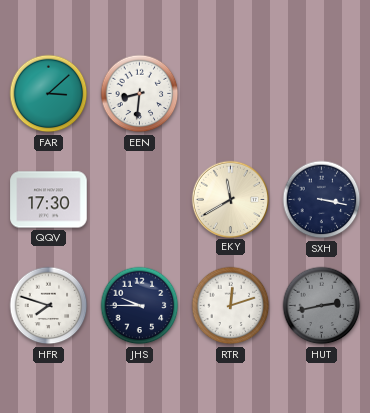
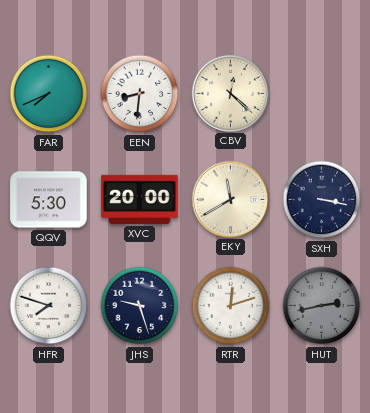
FAR: 3:08 -> 7:41 (49, 94)
CBV: none -> 12:22 (230, 93)
QQV: 17:30 -> 5:30 (49, 200)
XVC: none -> 20:00 (140, 199)
JHS: 9:45 -> 9:27 (140, 306)
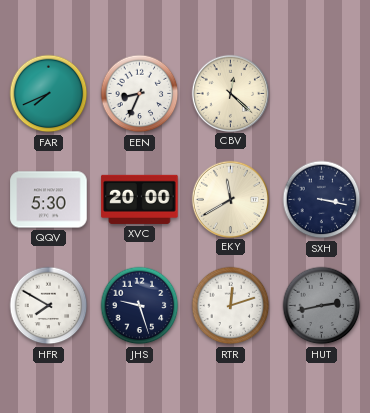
EEN: 8:31 -> 8:34 (140, 94)
HFR: 7:48 -> 7:50 (49, 306)
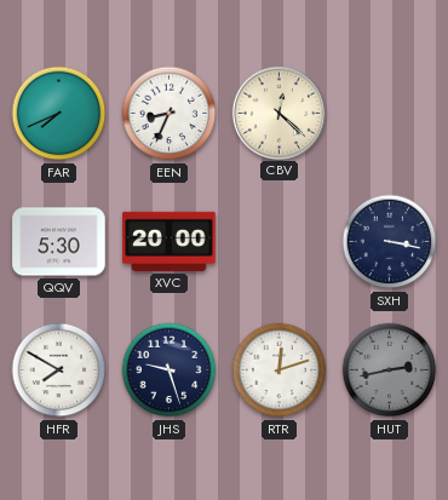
EKY: 11:40 -> none (230, 199)
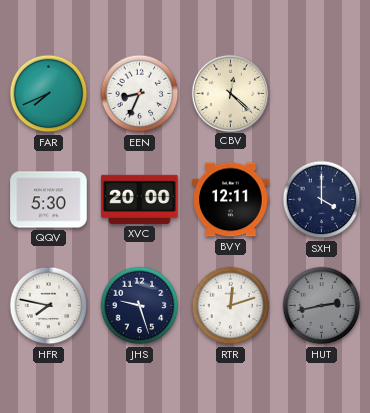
BVY: none -> 12:11 (231, 200)
SXH: 3:17 -> 4:00 (322, 200)
HFR: 7:50 -> 7:47 (49, 306)
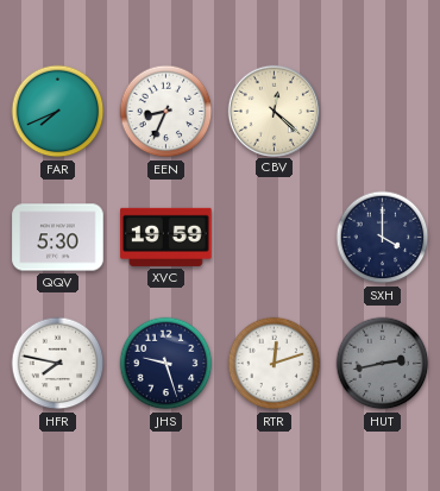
XVC: 20:00 -> 19:59 (166, 237)
BVY: 12:11 -> none (231, 200)
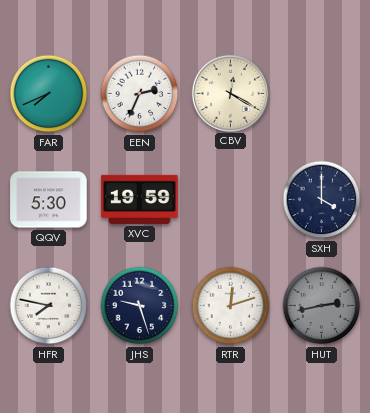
EEN: 8:34 -> 2:34 (140, 94)
CBV: 12:22 -> 12:20 (230, 93)
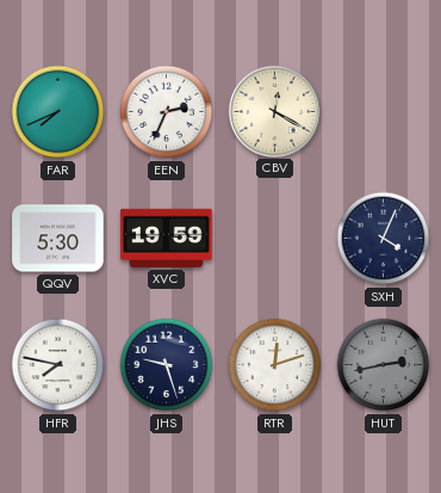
SXH: 4:00 -> 4:04 (384, 239)
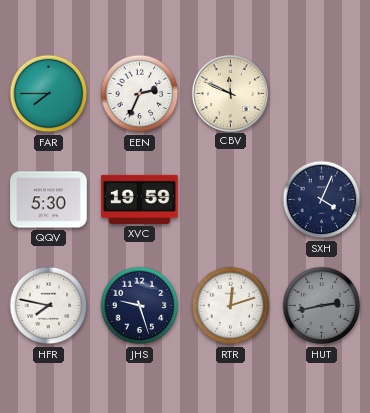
FAR: 7:41 -> 7:45 (49, 94)
CBV: 12:20 -> 11:49 (230, 93)
